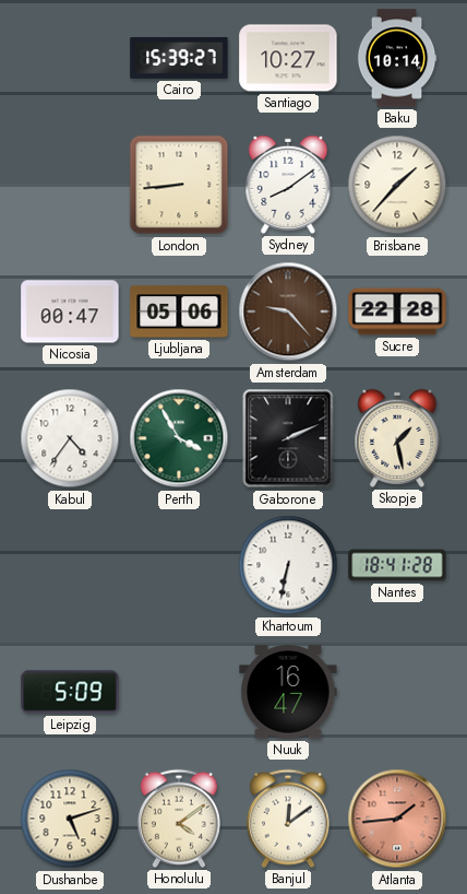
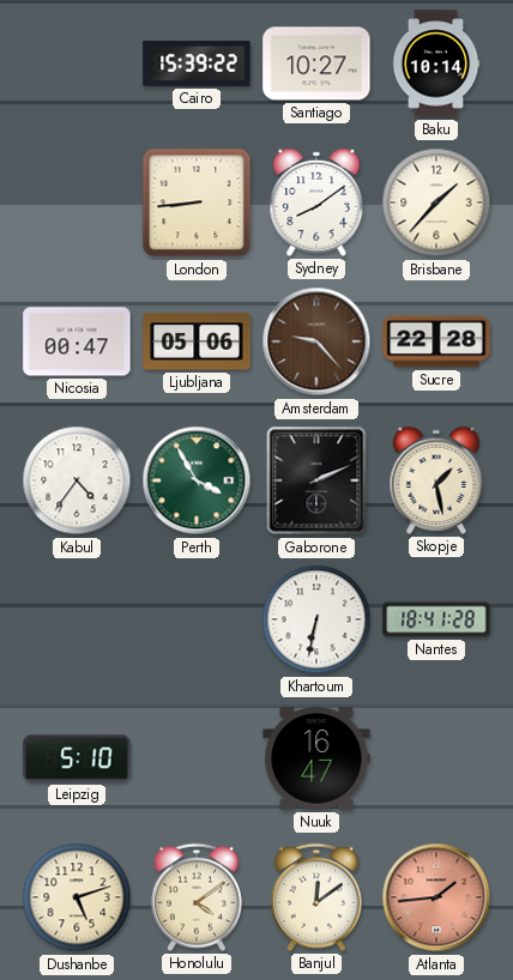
Cairo: 15:39:27 -> 15:39:22 (197, 63)
Leipzig: 5:09 -> 5:10 (77, 758)
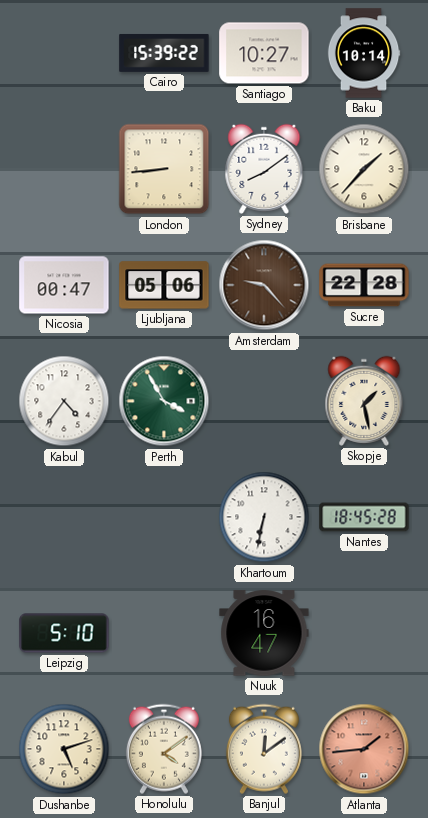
Gaborone: 2:11 -> none (316, 480)
Nantes: 18:41 -> 18:45 (364, 517)
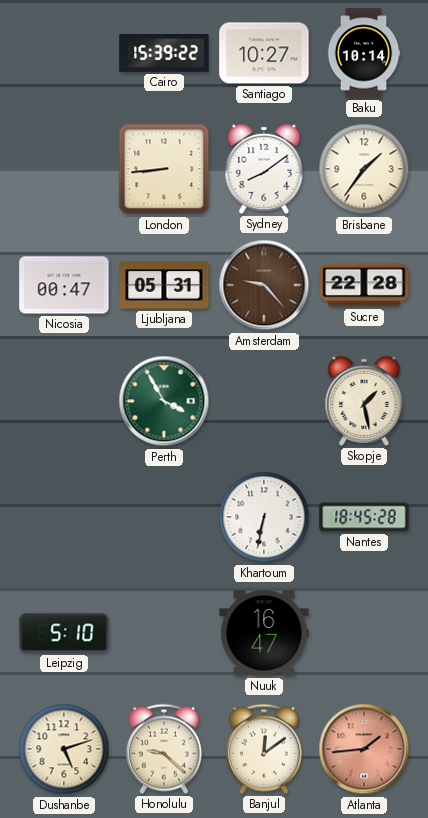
Brisbane: 1:37 -> 1:36 (364, 169)
Ljubljana: 05:06 -> 05:31 (164, 285)
Kabul: 4:36 -> none (64, 401)
Honolulu: 4:09 -> 9:22 (164, 749)
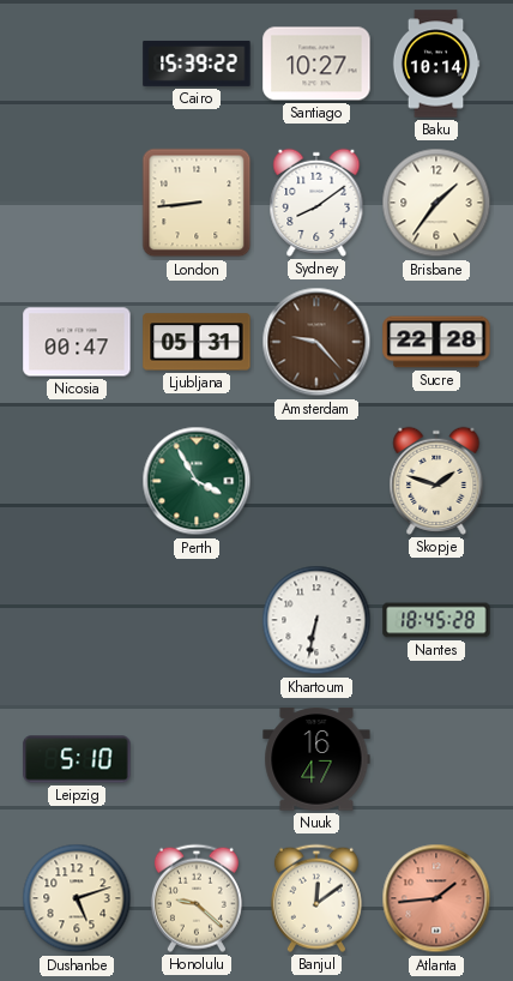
Skopje: 1:28 -> 1:48 (436, 481)
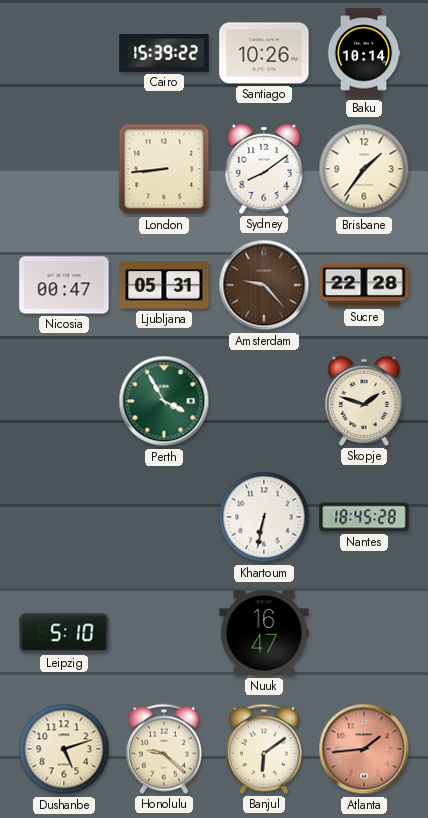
Santiago: 10:27 -> 10:26 (264, 53)
Banjul: 12:09 -> 6:09 (264, 749)
